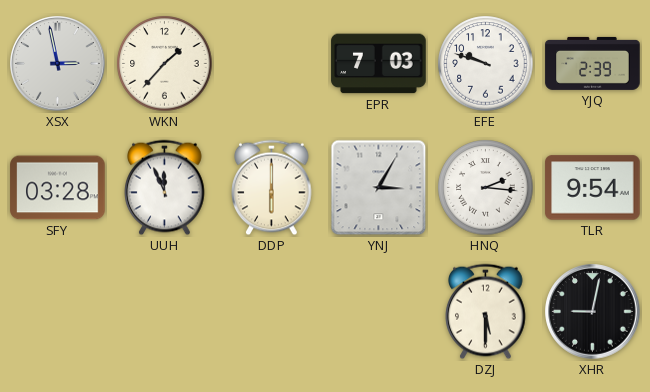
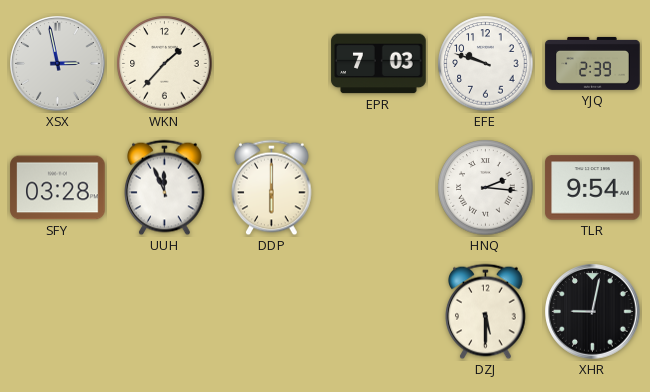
YNJ: 3:05 -> none (379, 188)
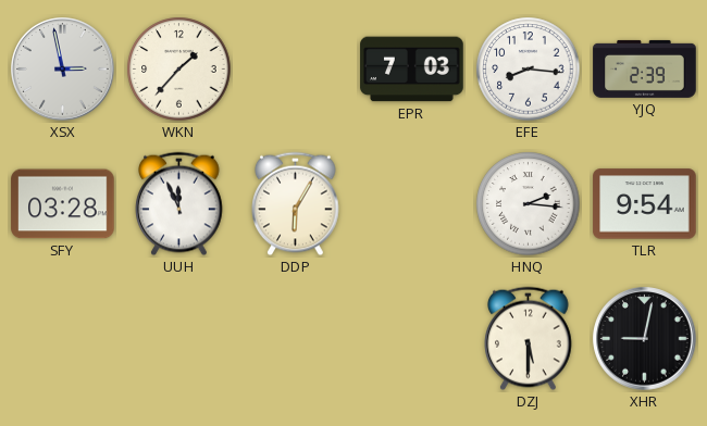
EFE: 9:48 -> 8:16 (529, 70)
DDP: 6:00 -> 6:05 (296, 204)
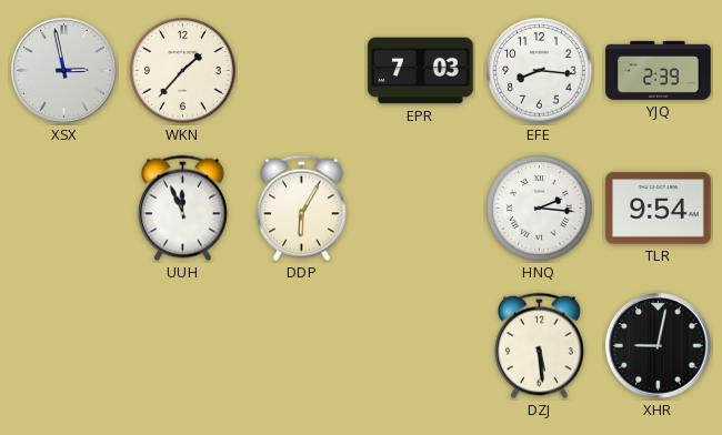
SFY: 03:28 -> none (63, 204)
DZJ: 5:30 -> 5:29 (540, 346)
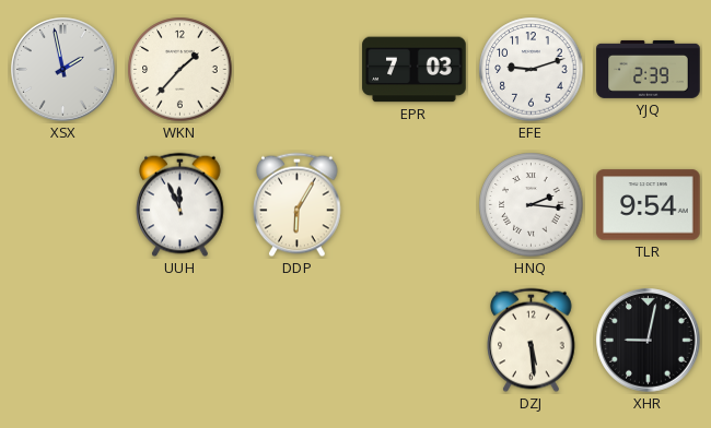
XSX: 2:58 -> 1:58 (63, 70)
EFE: 8:16 -> 9:12 (532, 70)
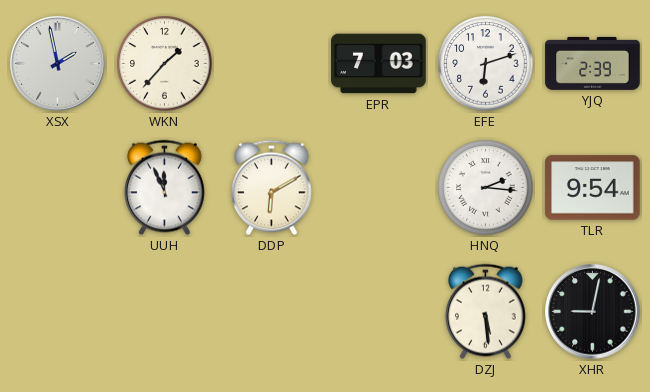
EFE: 9:12 -> 6:12 (486, 64)
DDP: 6:05 -> 6:10 (272, 188)
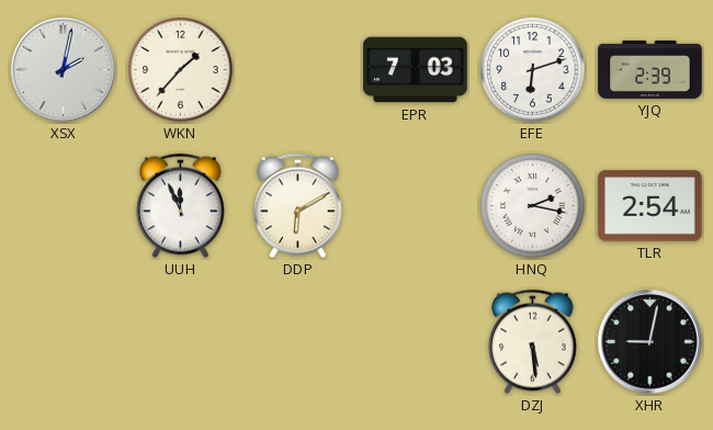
XSX: 1:58 -> 2:02 (64, 70)
HNQ: 2:16 -> 2:17 (533, 206)
TLR: 9:54 -> 2:54 (650, 206)
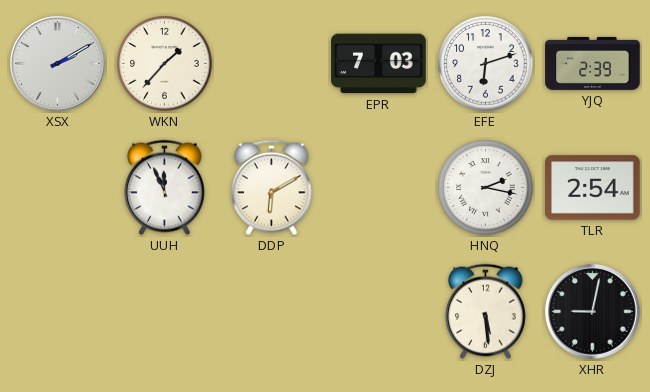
XSX: 2:02 -> 2:10 (58, 64)
